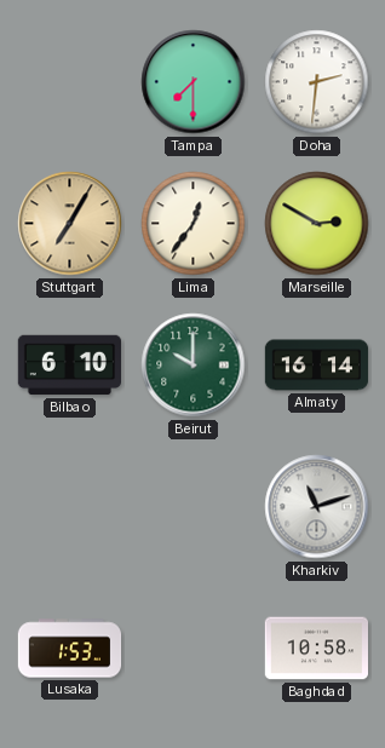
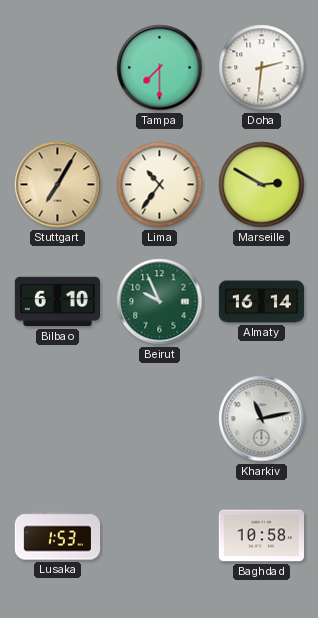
Lima: 12:36 -> 10:36 (160, 185)
Beirut: 10:00 -> 9:56 (160, 302)
Kharkiv: 11:12 -> 11:13 (262, 419)
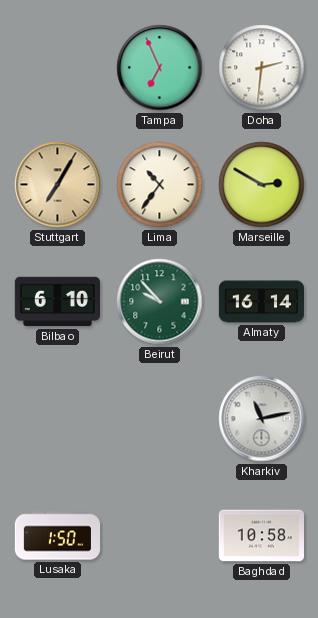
Tampa: 7:30 -> 6:56 (160, 68)
Beirut: 9:56 -> 9:53 (160, 302)
Lusaka: 1:53 -> 1:50 (58, 536)
